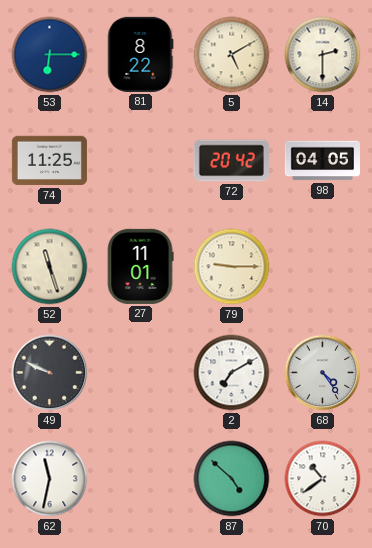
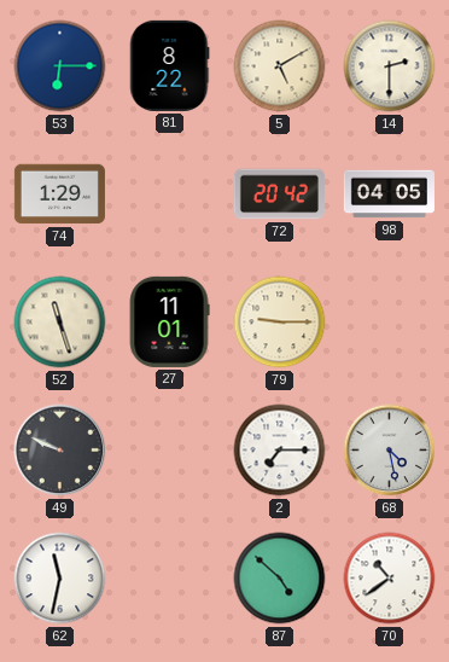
74: 11:25 -> 1:29 (59, 194)
2: 7:10 -> 7:15 (280, 451)
68: 4:24 -> 4:28 (390, 451)
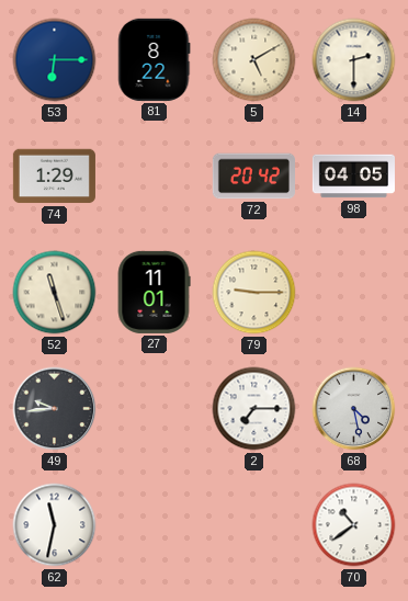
49: 9:49 -> 9:44 (55, 409)
87: 4:52 -> none (280, 579)
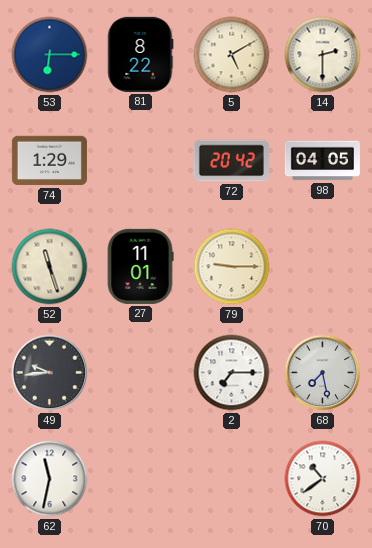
68: 4:28 -> 7:28 (323, 373)
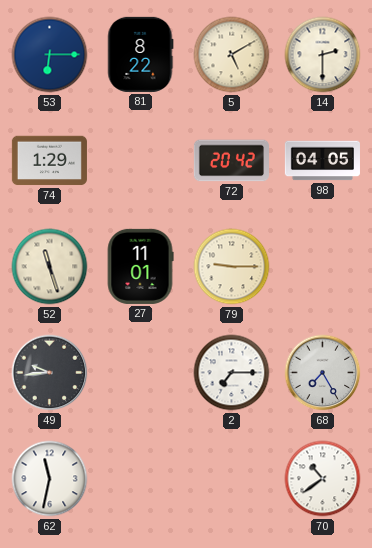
68: 7:28 -> 7:25 (323, 373)
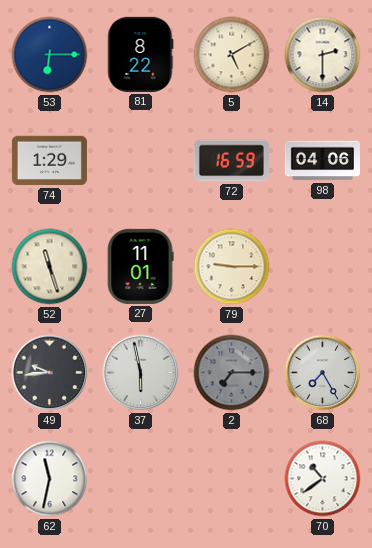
72: 20:42 -> 16:59 (231, 161)
98: 04:05 -> 04:06 (322, 161)
37: none -> 5:58 (141, 373)
2 dial: white -> grey (232, 373)
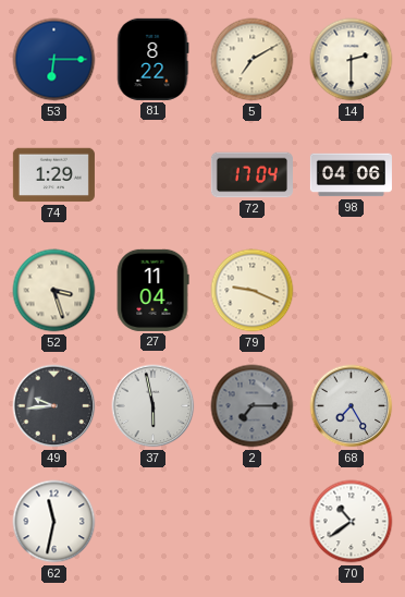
5: 5:10 -> 7:10 (253, 60)
72: 16:59 -> 17:04 (251, 175)
52: 11:27 -> 3:27 (54, 291)
27: 11:01 -> 11:04 (152, 290)
79: 9:15 -> 9:19 (253, 291)
